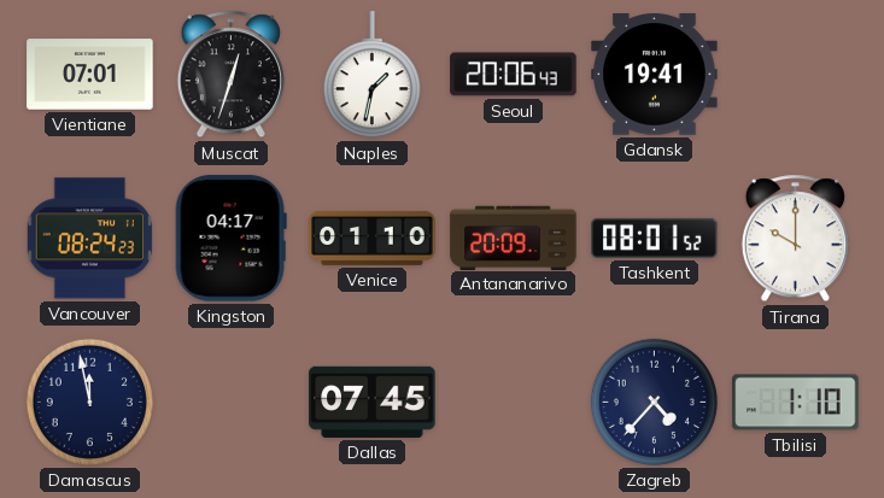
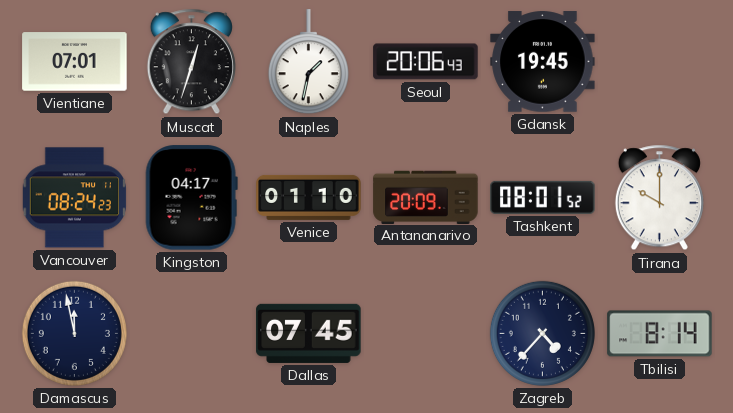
Gdansk: 19:41 -> 19:45 (543, 62)
Tbilisi: 1:10 -> 8:14 (660, 334)
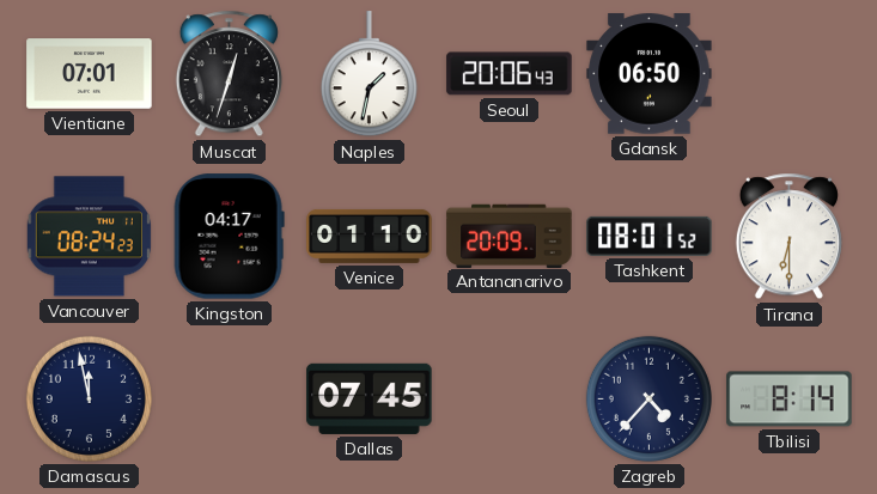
Gdansk: 19:45 -> 06:50 (650, 74)
Tirana: 10:00 -> 6:30 (788, 237)
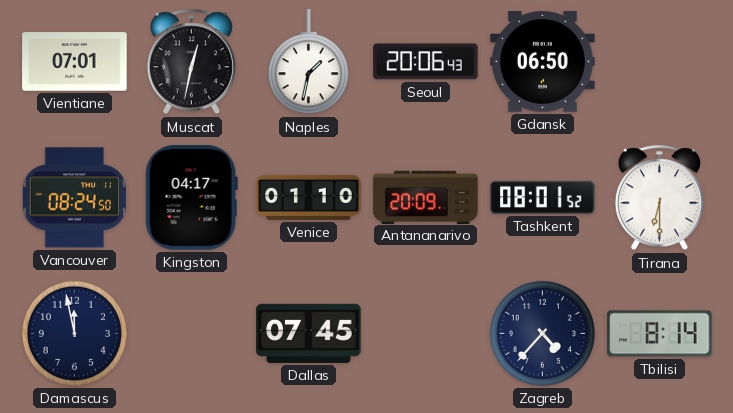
Muscat: 12:33 -> 12:32 (191, 62)
Vancouver: 08:24:23 -> 08:24:50 (74, 198)
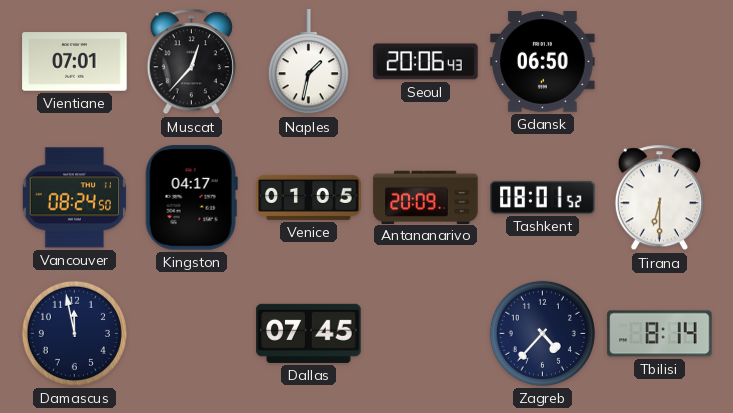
Muscat: 12:32 -> 12:37 (191, 62)
Venice: 01:10 -> 01:05 (309, 197)
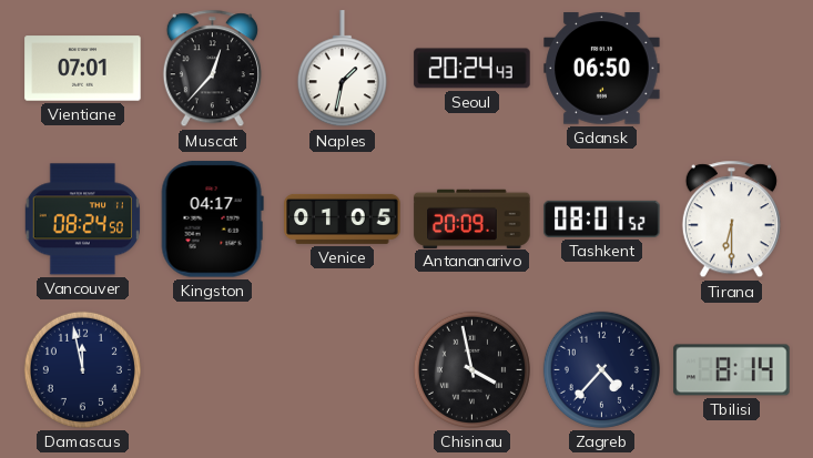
Seoul: 20:06 -> 20:24 (472, 69)
Dallas: 07:45 -> none (309, 333)
Chisinau: none -> 3:58 (471, 369)
